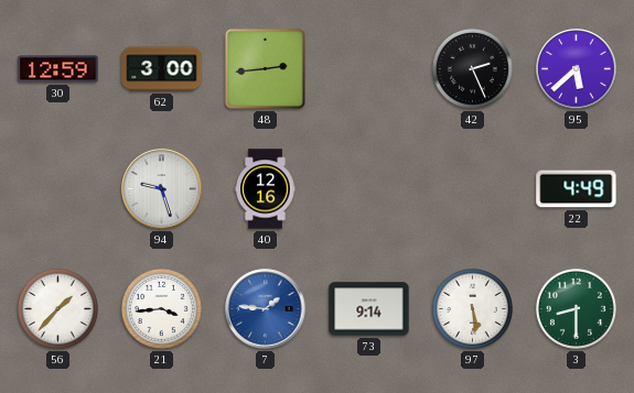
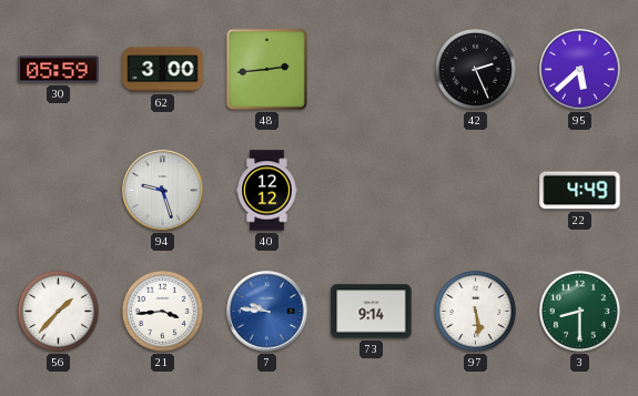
30: 12:59 -> 05:59 (59, 70)
40: 12:16 -> 12:12 (267, 191)
7: 1:46 -> 9:46 (267, 312)
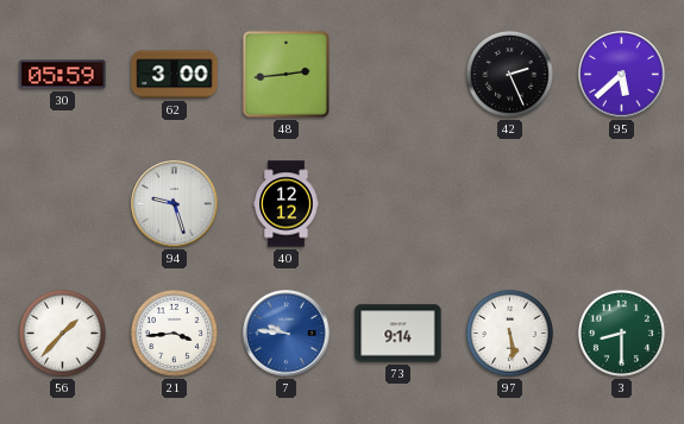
22: 4:49 -> none (580, 191)
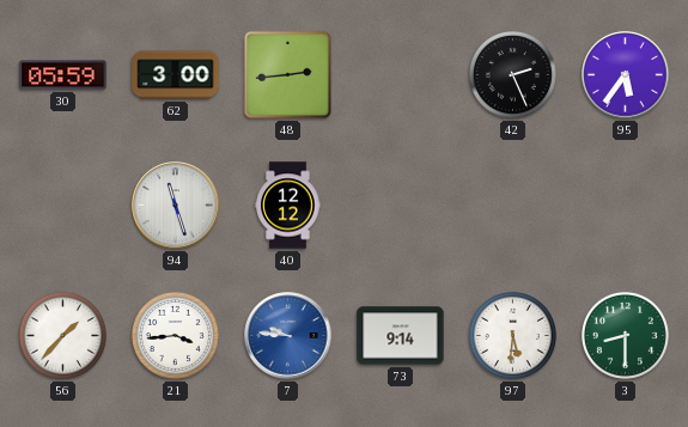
95: 5:38 -> 5:36 (626, 75)
94: 9:27 -> 11:27 (176, 206)
97: 5:29 -> 5:31 (512, 335)
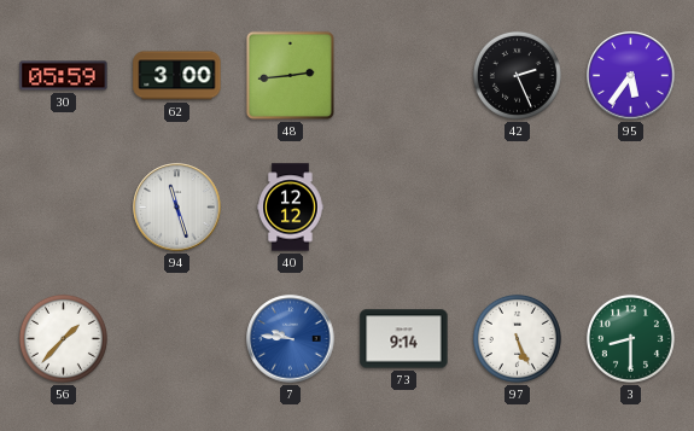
21: 3:44 -> none (175, 335)
97: 5:31 -> 5:26 (517, 338)
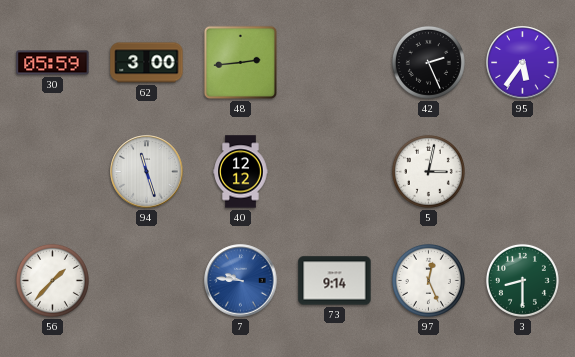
5: none -> 3:02 (428, 171)
97: 5:26 -> 12:26 (428, 280)
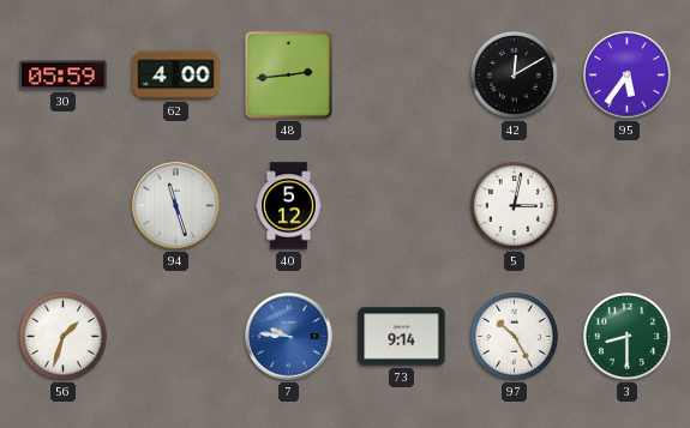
62: 3:00 -> 4:00 (176, 76)
42: 2:26 -> 12:10 (514, 74)
40: 12:12 -> 5:12 (289, 206)
56: 1:37 -> 1:33 (62, 336)
97: 12:26 -> 10:25 (514, 336)
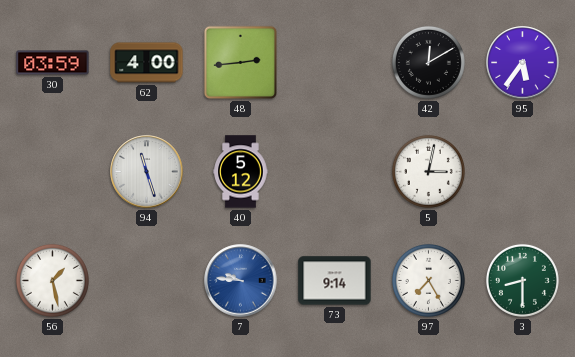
30: 05:59 -> 03:59 (53, 63)
56: 1:33 -> 1:28 (52, 280)
97: 10:25 -> 7:25 (428, 280)
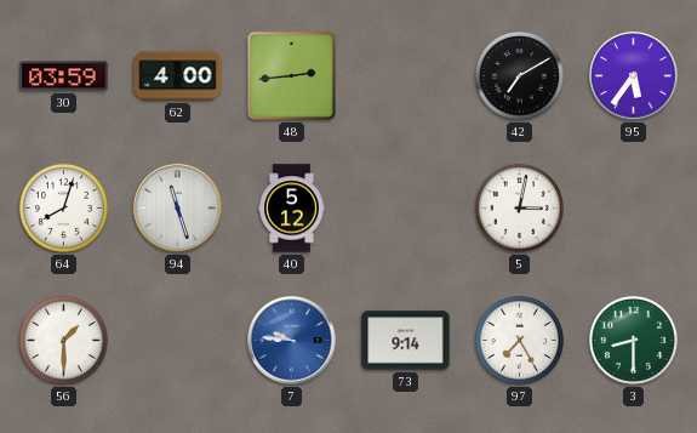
42: 12:10 -> 7:10 (519, 75)
64: none -> 8:03 (63, 207)
56: 1:28 -> 1:30 (63, 340)
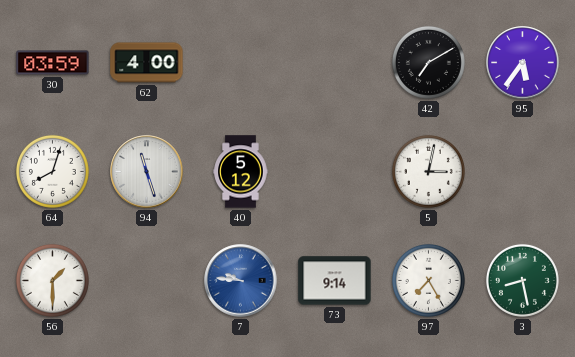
48: 2:44 -> none (291, 75)
3: 8:30 -> 8:28 (522, 280)
